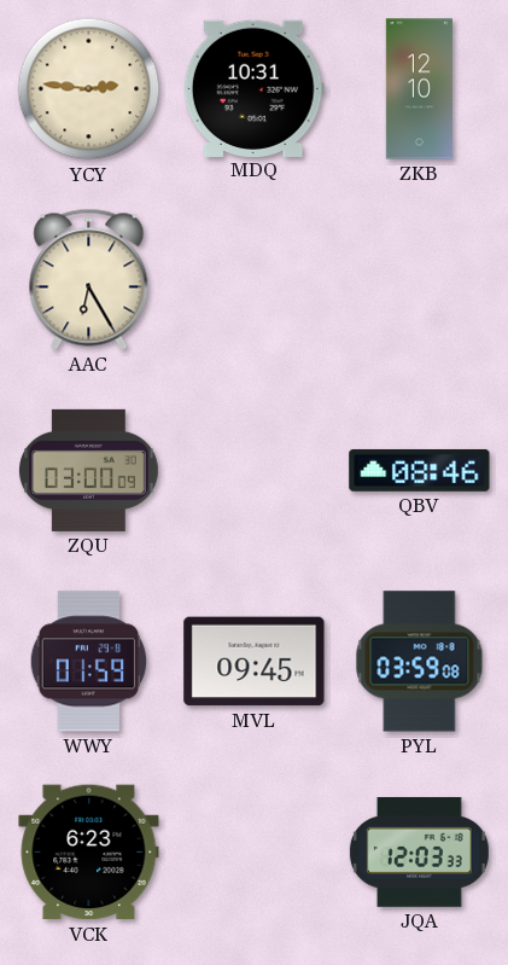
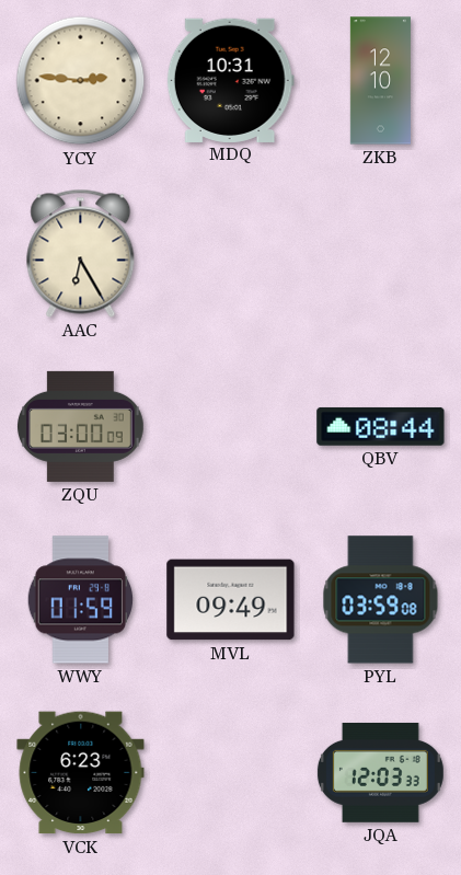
QBV: 08:46 -> 08:44 (381, 426)
MVL: 09:45 -> 09:49 (231, 600)
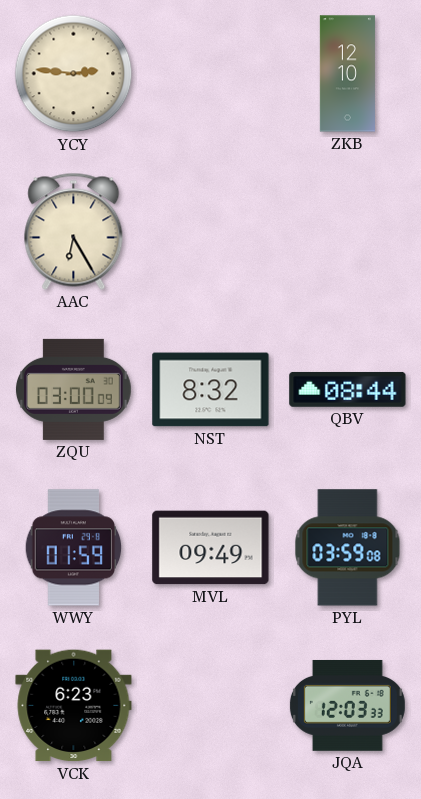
MDQ: 10:31 -> none (230, 80)
NST: none -> 8:32 (211, 390)
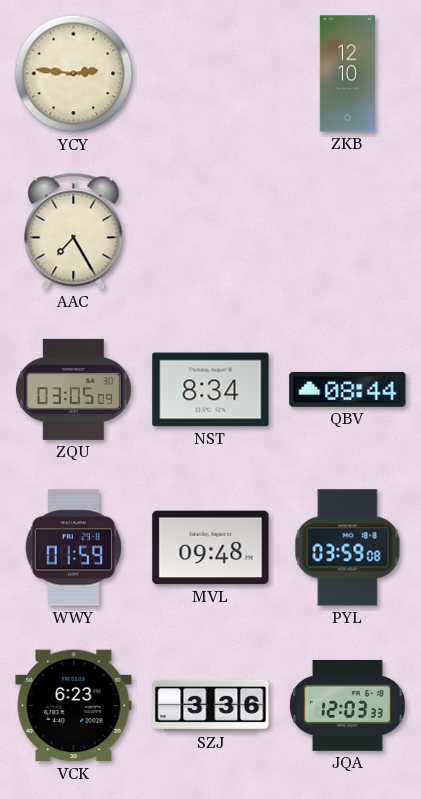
AAC: 6:25 -> 7:25 (74, 231)
ZQU: 03:00 -> 03:05 (73, 389)
NST: 8:32 -> 8:34 (211, 390)
MVL: 09:49 -> 09:48 (211, 548)
SZJ: none -> 3:36 (211, 705)
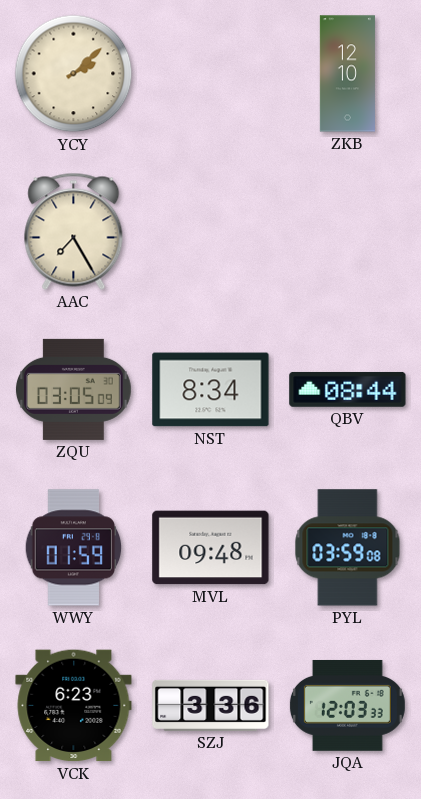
YCY: 2:46 -> 2:08 (74, 74)
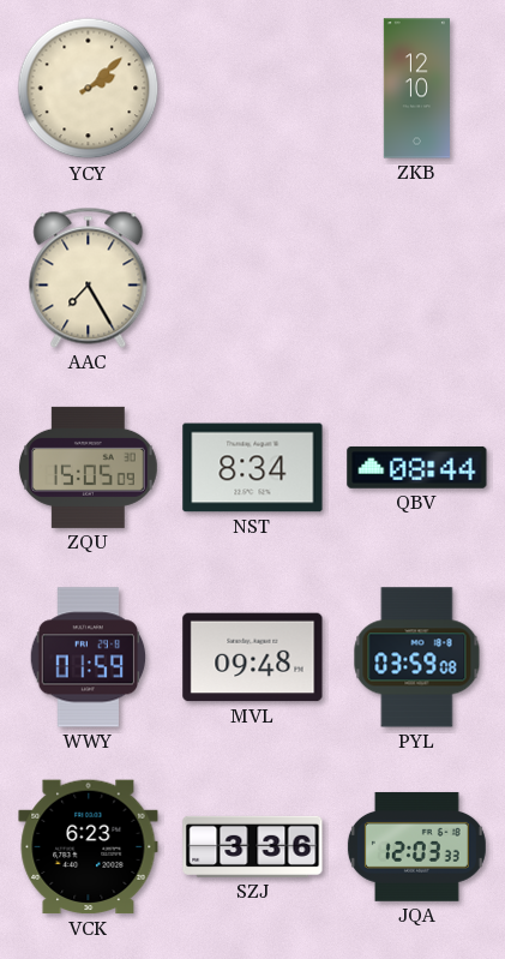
ZQU: 03:05 -> 15:05 (88, 467)
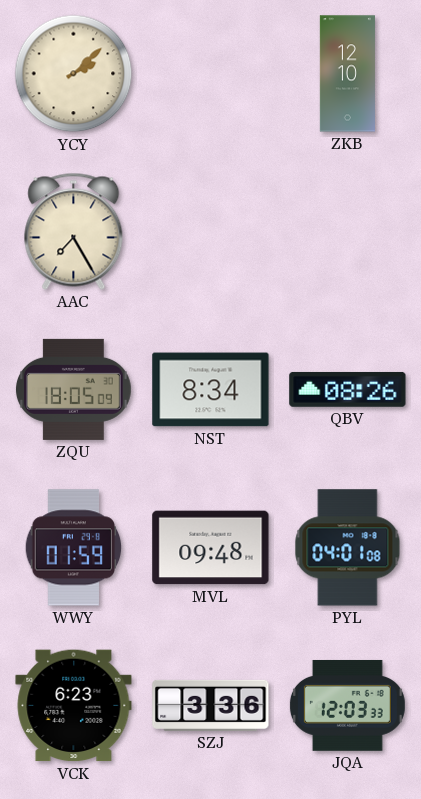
ZQU: 15:05 -> 18:05 (73, 389)
QBV: 08:44 -> 08:26 (348, 389)
PYL: 03:59 -> 04:01 (348, 548)
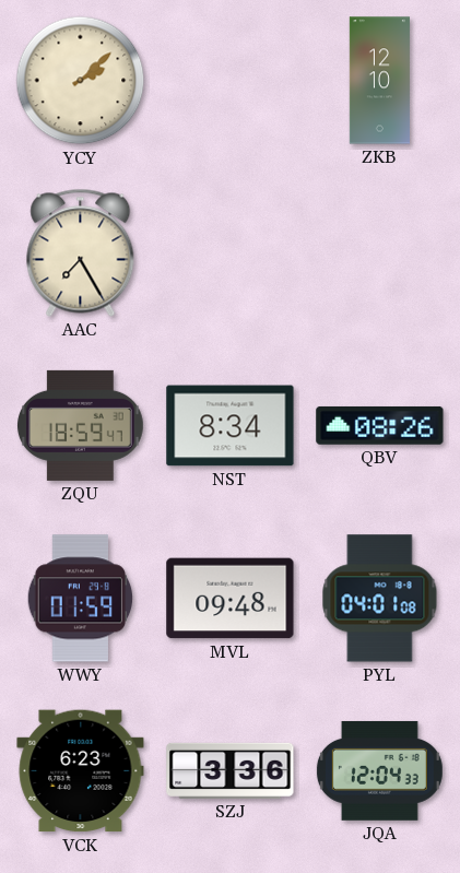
ZQU: 18:05 -> 18:59 (80, 425)
JQA: 12:03 -> 12:04 (379, 770)
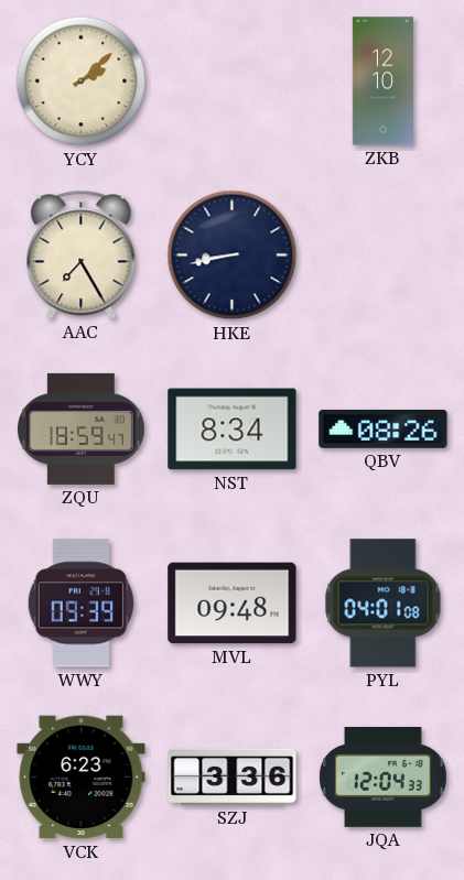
HKE: none -> 8:43 (233, 256)
WWY: 01:59 -> 09:39 (82, 604)
